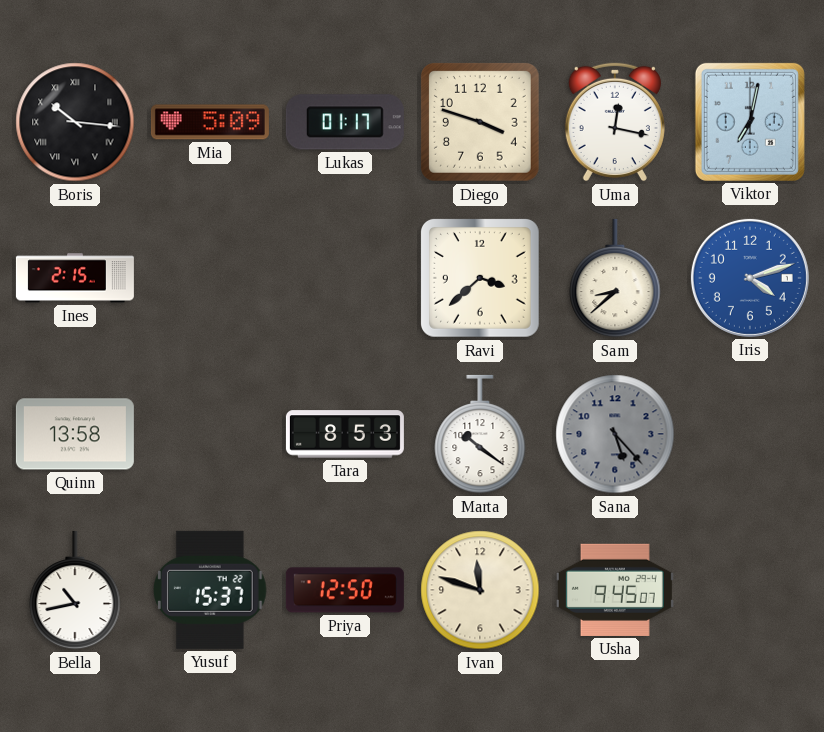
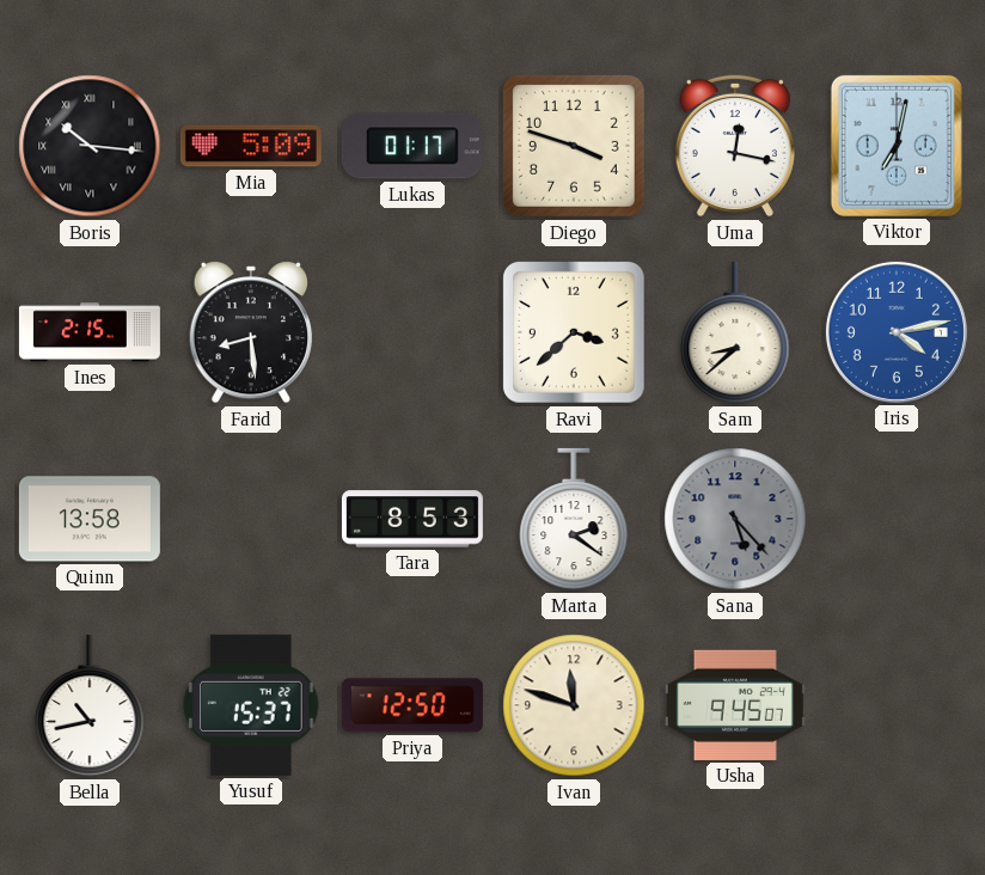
Farid: none -> 8:29 (250, 334)
Iris: 4:12 -> 4:13 (897, 332)
Marta: 10:21 -> 2:21 (574, 519)
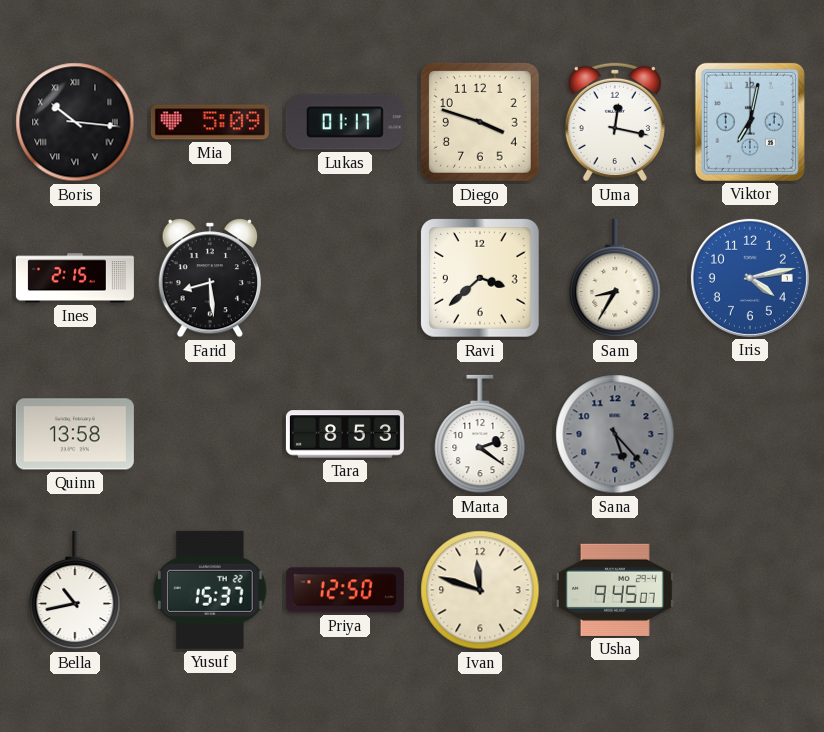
Sam: 8:38 -> 8:35 (615, 278)
